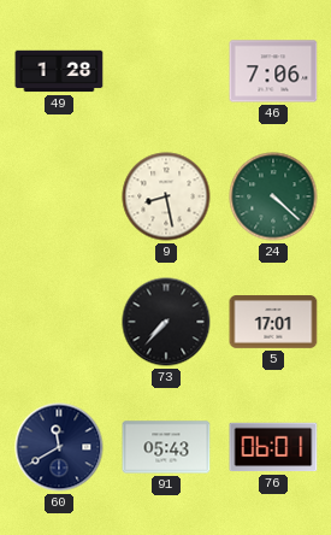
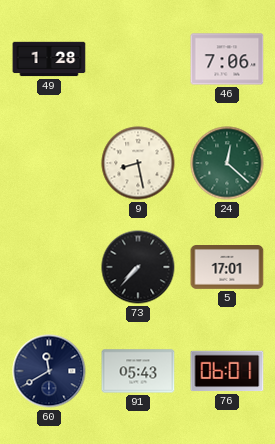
24: 4:22 -> 12:22 (227, 163)
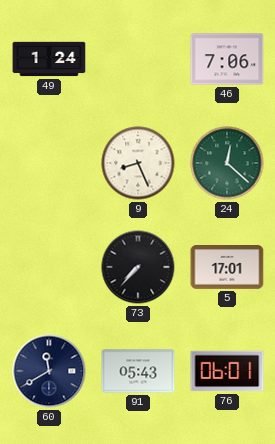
49: 1:28 -> 1:24 (49, 59)
9: 8:28 -> 8:26 (138, 163)
